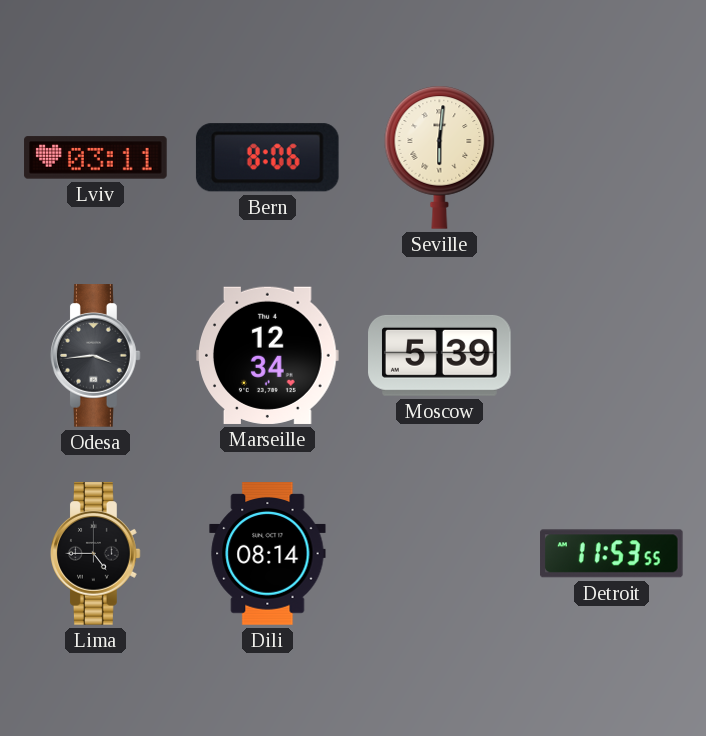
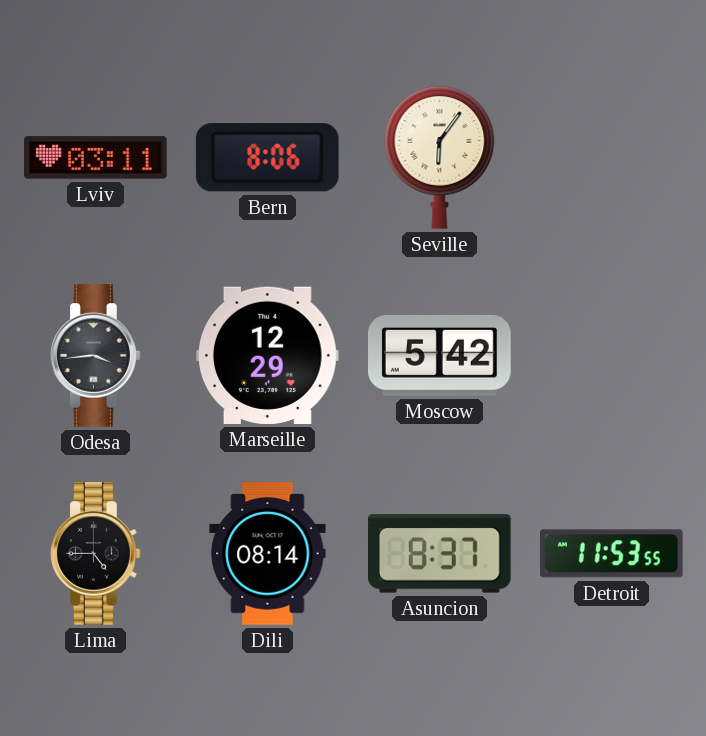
Seville: 6:01 -> 6:06 (440, 157)
Marseille: 12:34 -> 12:29 (268, 355)
Moscow: 5:39 -> 5:42 (440, 355)
Asuncion: none -> 8:37 (440, 554)
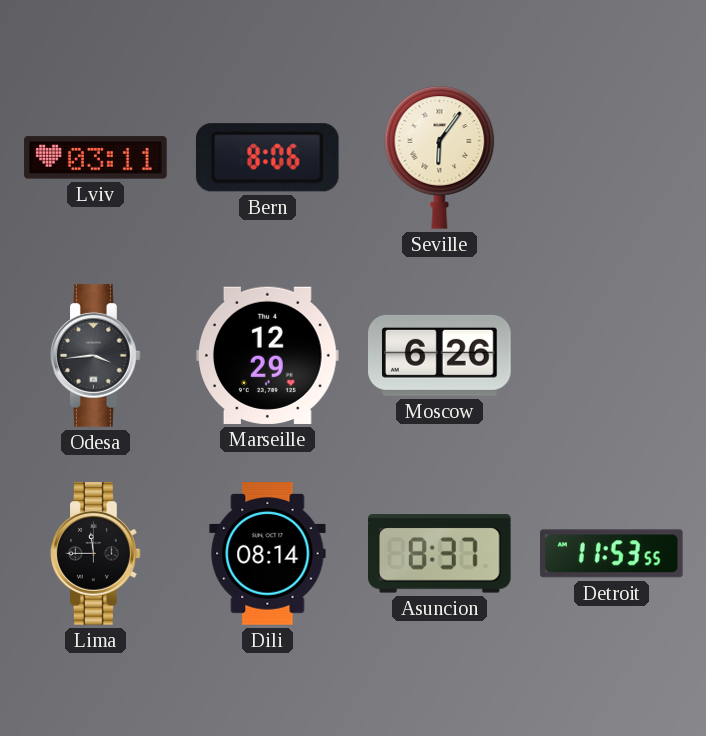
Moscow: 5:42 -> 6:26 (440, 355)
Lima: 4:45 -> 11:45 (96, 554)
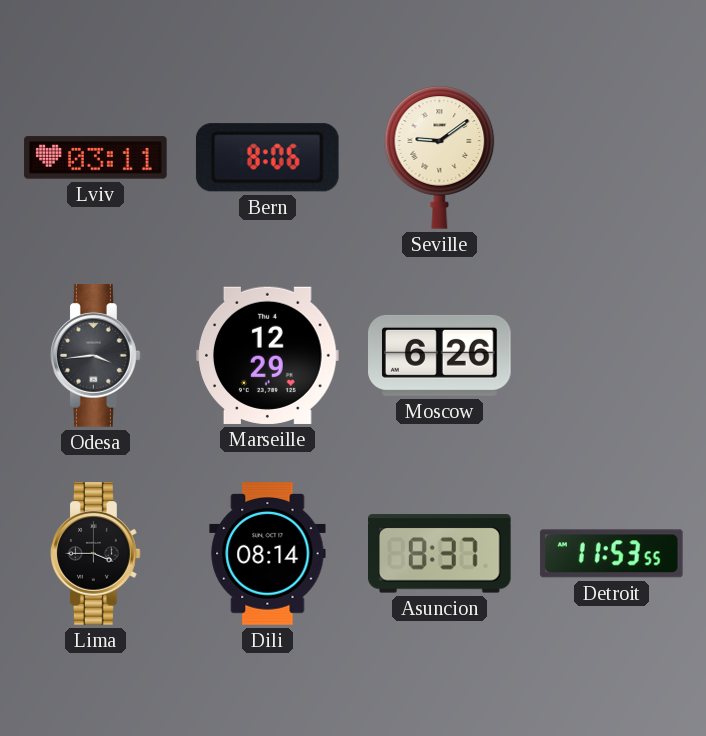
Seville: 6:06 -> 9:09 (440, 157)
Lima: 11:45 -> 3:45 (96, 554)
